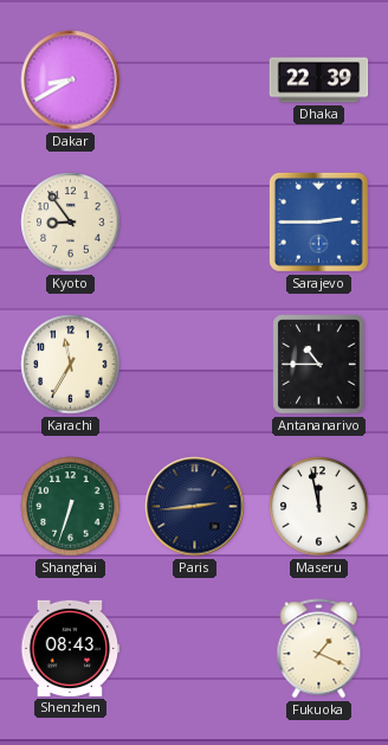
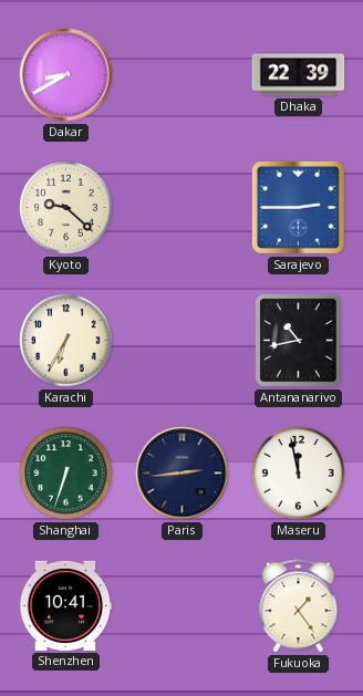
Kyoto: 8:54 -> 9:22 (66, 208)
Karachi: 11:35 -> 6:35 (66, 341)
Antananarivo: 10:45 -> 10:43 (299, 341)
Shenzhen: 08:43 -> 10:41 (65, 605)
Fukuoka: 1:19 -> 1:24 (299, 606)
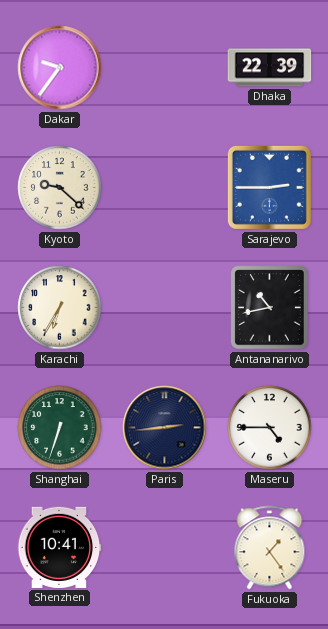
Dakar: 8:40 -> 9:36 (60, 68)
Maseru: 11:58 -> 4:45 (270, 428)
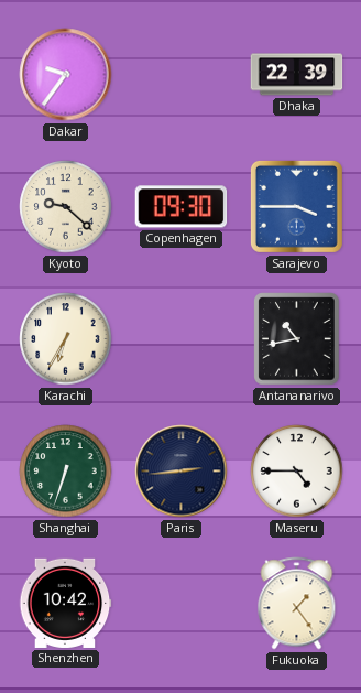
Copenhagen: none -> 09:30 (182, 207)
Sarajevo: 2:45 -> 3:45 (296, 206)
Shenzhen: 10:41 -> 10:42 (65, 603)
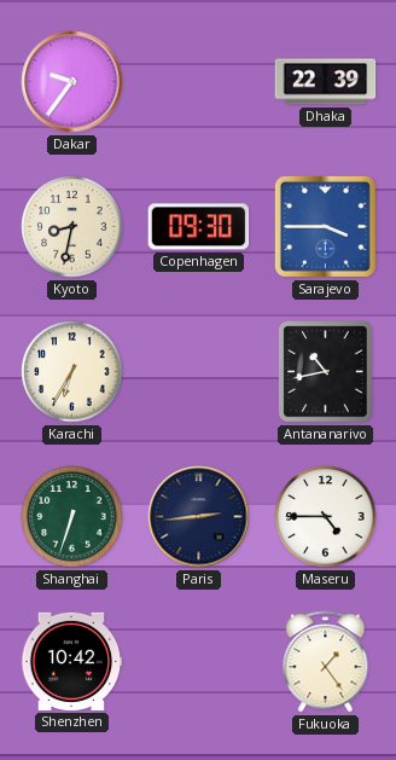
Kyoto: 9:22 -> 8:32 (72, 227)
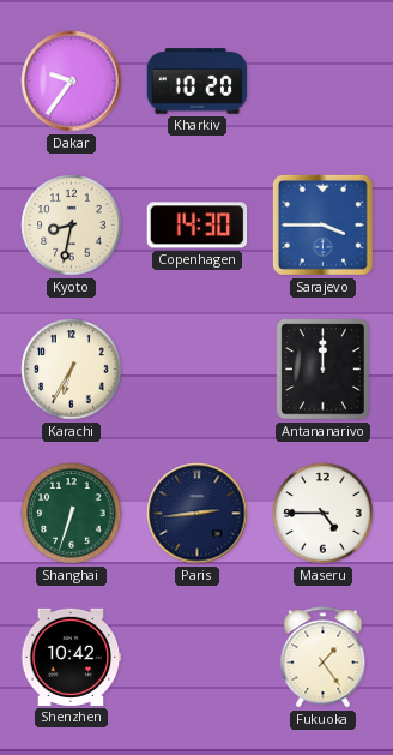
Kharkiv: none -> 10:20 (198, 82)
Dhaka: 22:39 -> none (326, 82)
Copenhagen: 09:30 -> 14:30 (198, 226)
Antananarivo: 10:43 -> 12:00 (324, 370)
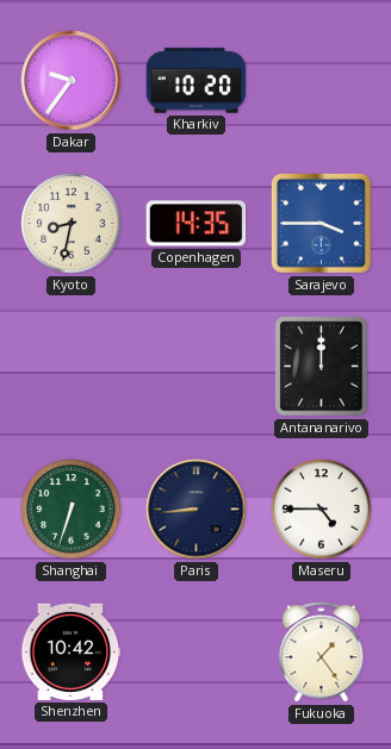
Copenhagen: 14:30 -> 14:35 (197, 224)
Karachi: 6:35 -> none (72, 370)
Paris: 2:44 -> 8:44 (197, 510)
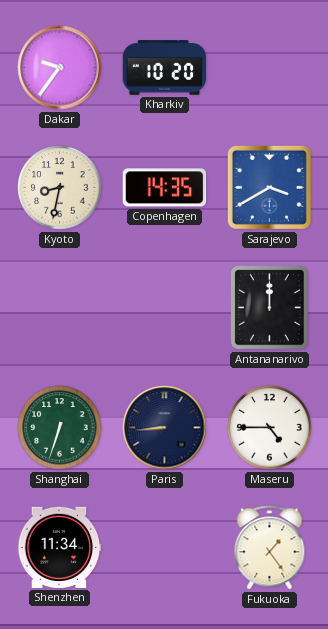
Sarajevo: 3:45 -> 3:40 (269, 187)
Shenzhen: 10:42 -> 11:34 (59, 547)
